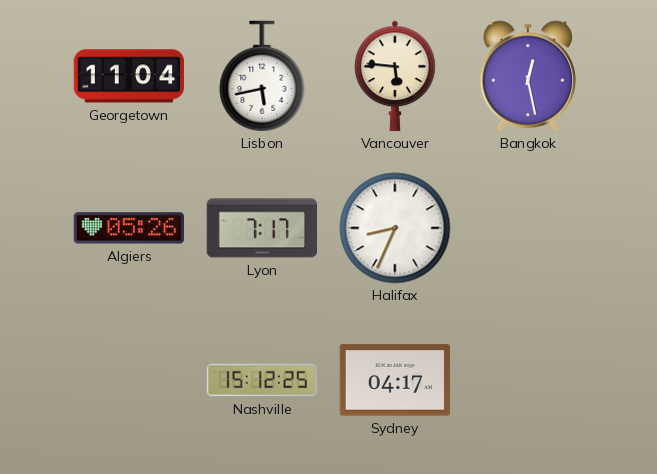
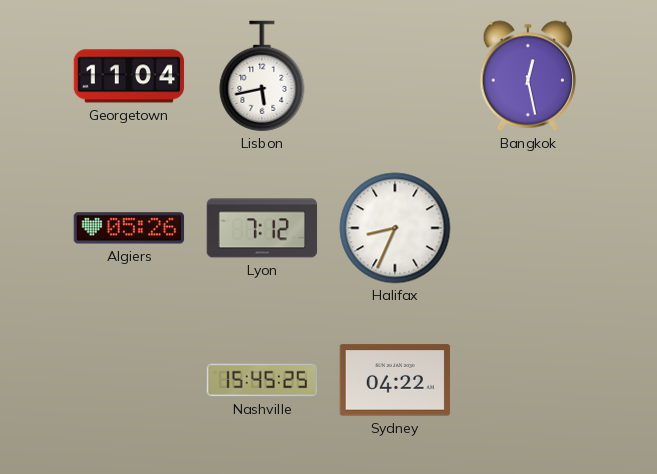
Vancouver: 5:46 -> none (395, 76)
Lyon: 7:17 -> 7:12 (262, 228)
Nashville: 15:12 -> 15:45 (262, 380)
Sydney: 04:17 -> 04:22 (395, 380)
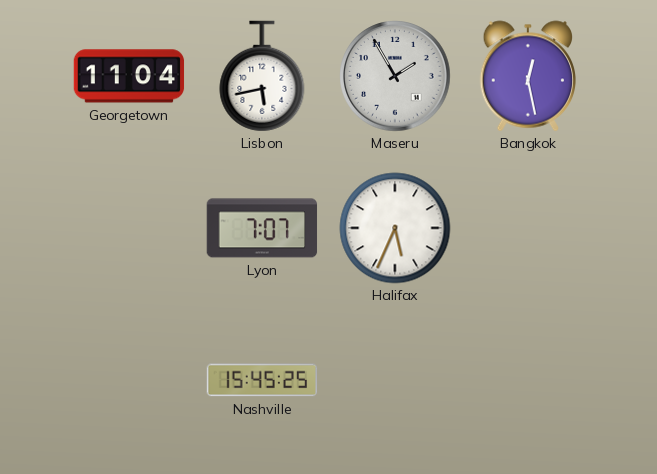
Maseru: none -> 1:55 (395, 76)
Algiers: 05:26 -> none (129, 228)
Lyon: 7:12 -> 7:07 (262, 228)
Halifax: 8:34 -> 5:34 (395, 228)
Sydney: 04:22 -> none (395, 380)
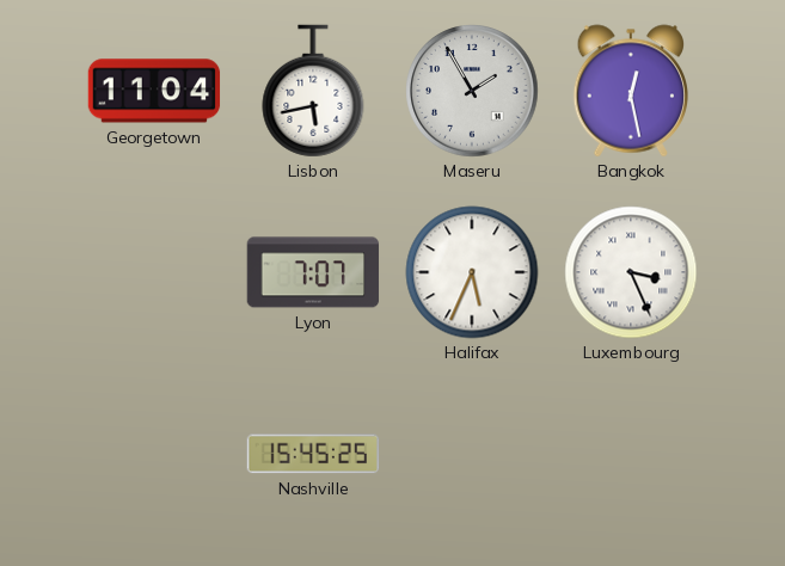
Luxembourg: none -> 3:26 (631, 272)
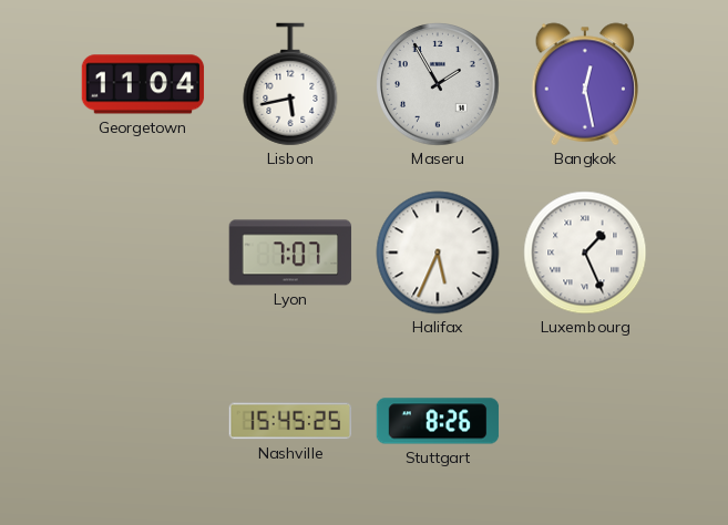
Luxembourg: 3:26 -> 1:26 (585, 253)
Stuttgart: none -> 8:26 (438, 421)
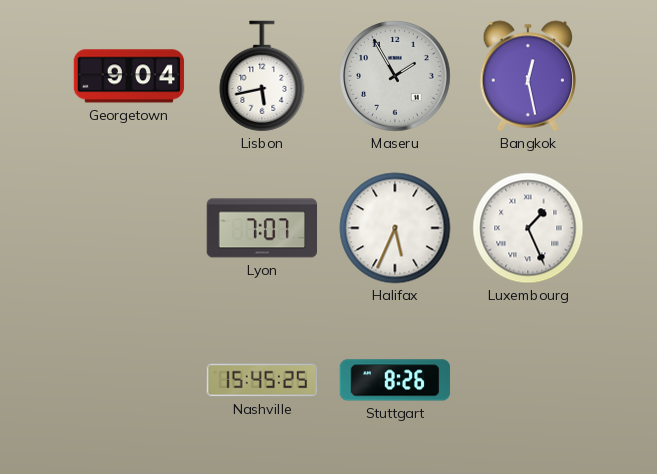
Georgetown: 11:04 -> 9:04 (129, 76)
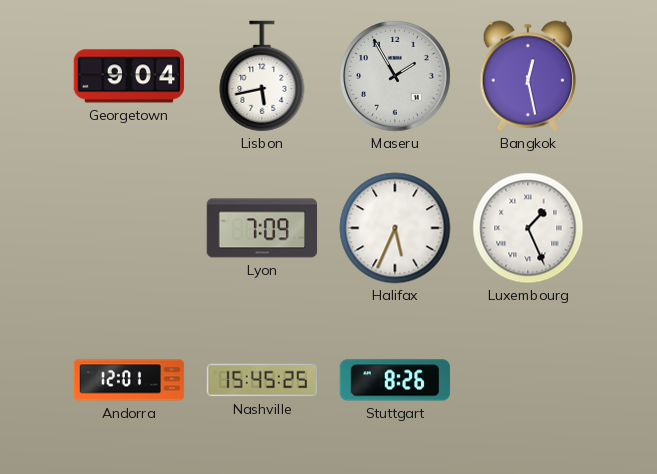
Lyon: 7:07 -> 7:09 (262, 228)
Andorra: none -> 12:01 (129, 380)
